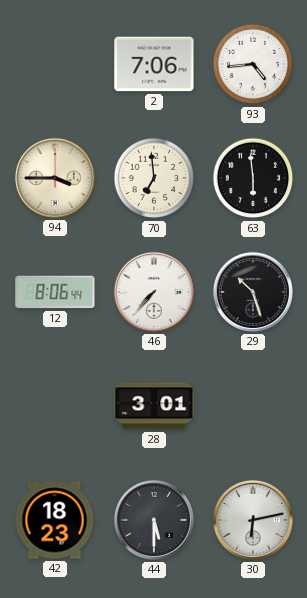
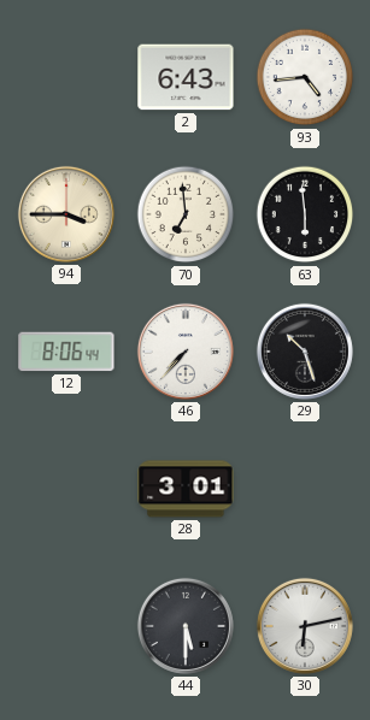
2: 7:06 -> 6:43 (186, 77)
42: 18:23 -> none (55, 520)
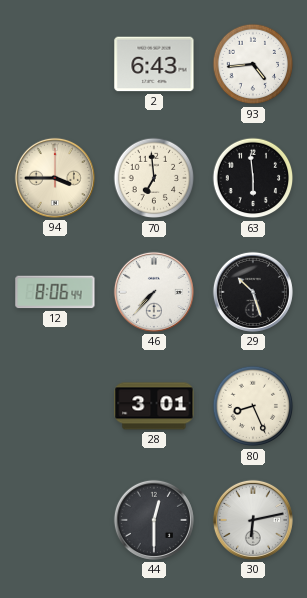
80: none -> 8:26 (253, 406)
44: 5:30 -> 12:30 (154, 520)
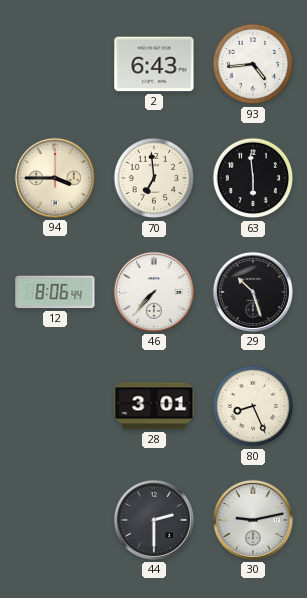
44: 12:30 -> 2:30 (154, 520)
30: 6:13 -> 9:13 (253, 520)
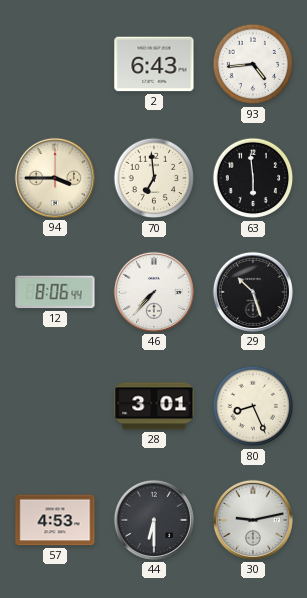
57: none -> 4:53 (55, 520)
44: 2:30 -> 6:30 (154, 520)
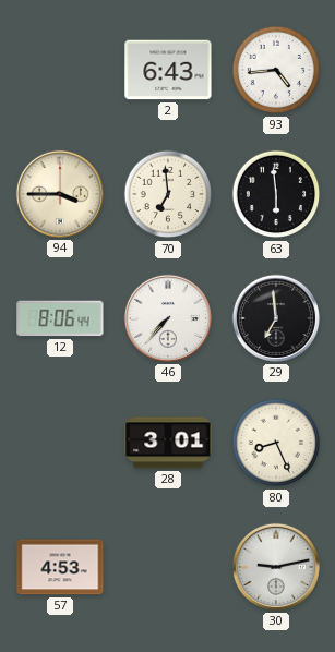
29: 10:27 -> 6:59 (276, 318)
44: 6:30 -> none (154, 520)
